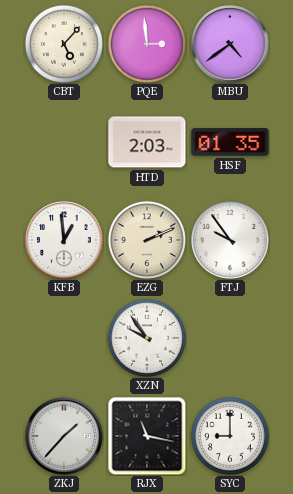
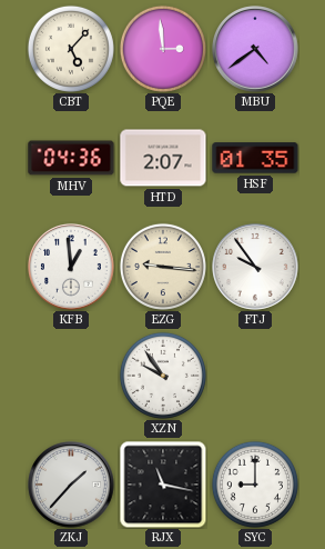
MHV: none -> 04:36 (71, 158)
HTD: 2:03 -> 2:07 (163, 158)
EZG: 2:11 -> 9:16 (163, 267)
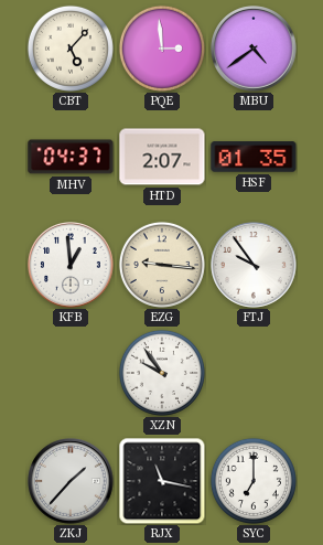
MHV: 04:36 -> 04:37 (71, 157)
SYC: 9:00 -> 7:00 (254, 481)
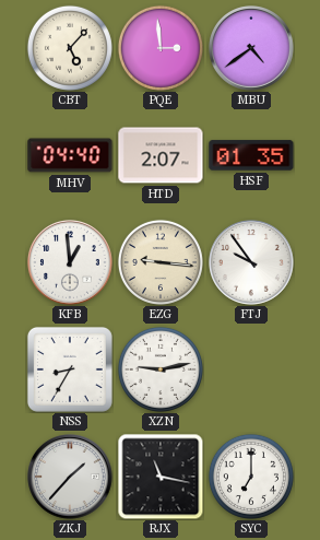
MHV: 04:37 -> 04:40 (70, 155)
NSS: none -> 8:35 (70, 369)
XZN: 9:54 -> 9:13 (161, 369)
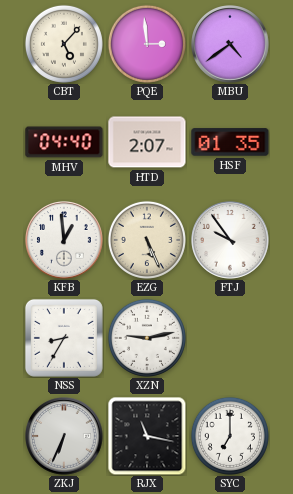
EZG: 9:16 -> 5:26 (147, 240)
ZKJ: 1:37 -> 6:34 (64, 436)
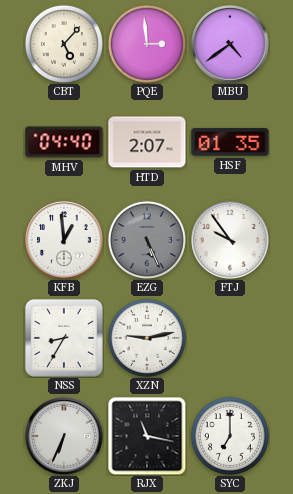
EZG dial: cream -> grey (147, 240)
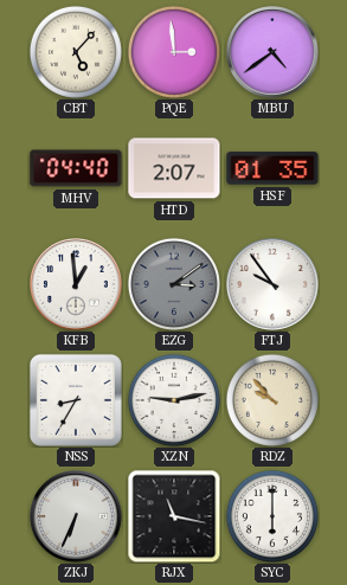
EZG: 5:26 -> 3:09 (174, 284)
RDZ: none -> 9:53 (272, 400)
SYC: 7:00 -> 6:00 (272, 516)
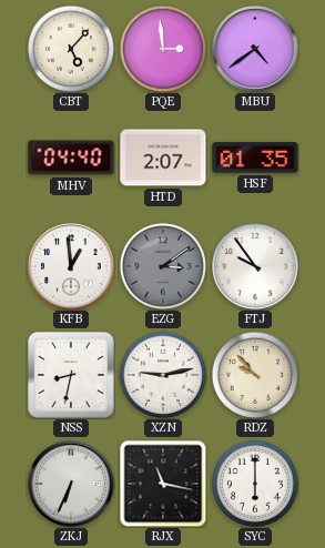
NSS: 8:35 -> 8:32 (71, 375)
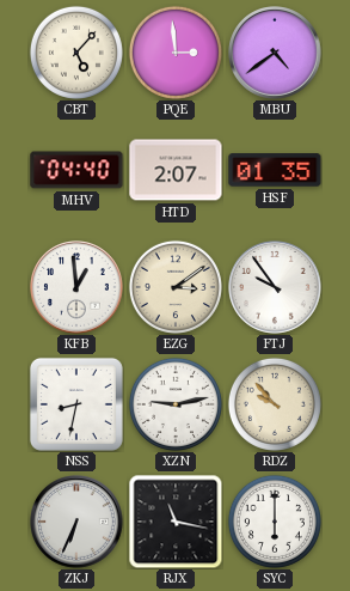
EZG dial: grey -> cream (176, 287)
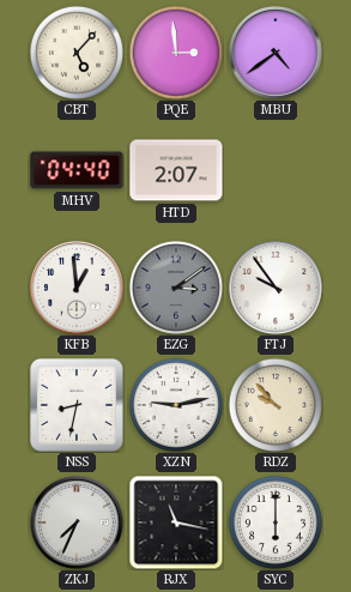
HSF: 01:35 -> none (275, 170)
EZG dial: cream -> grey (176, 288)
ZKJ: 6:34 -> 7:34 (77, 522)
